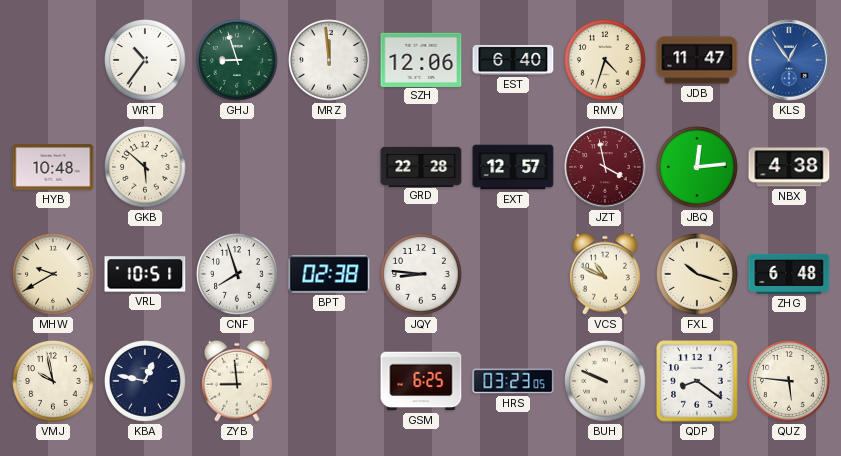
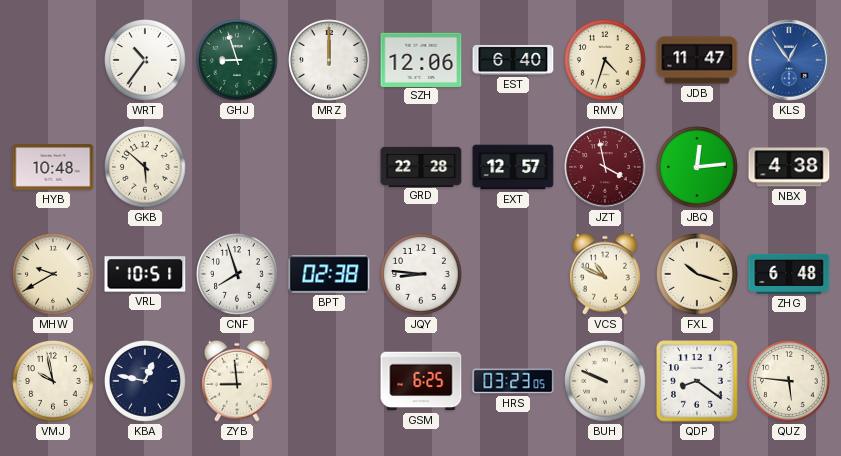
MRZ: 11:59 -> 12:00 (329, 60)
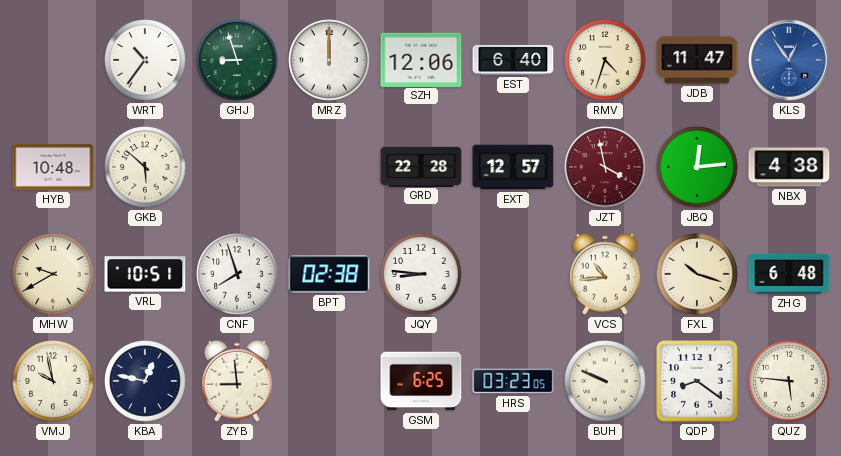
VCS: 10:49 -> 10:44 (605, 274)
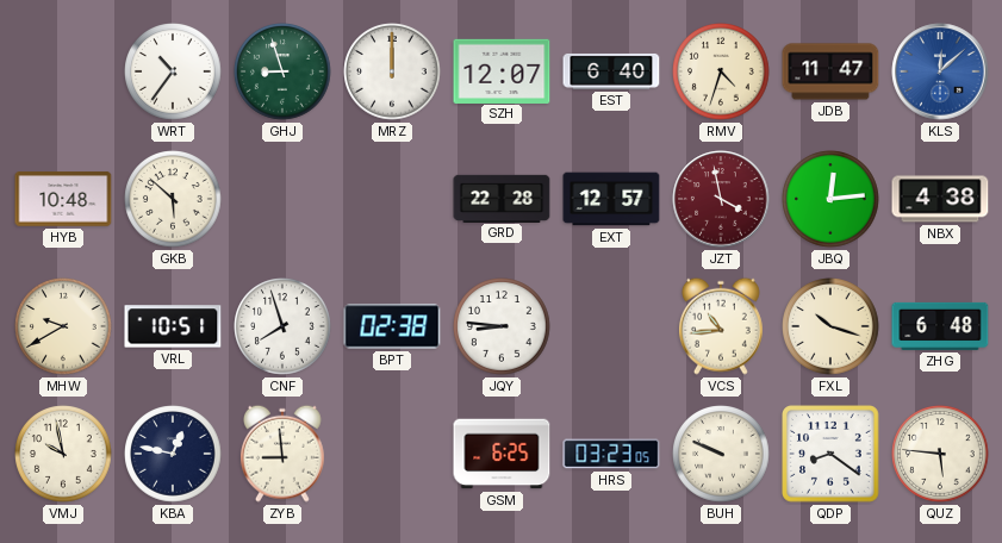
SZH: 12:06 -> 12:07 (502, 70)
KLS: 12:54 -> 12:08 (940, 71)
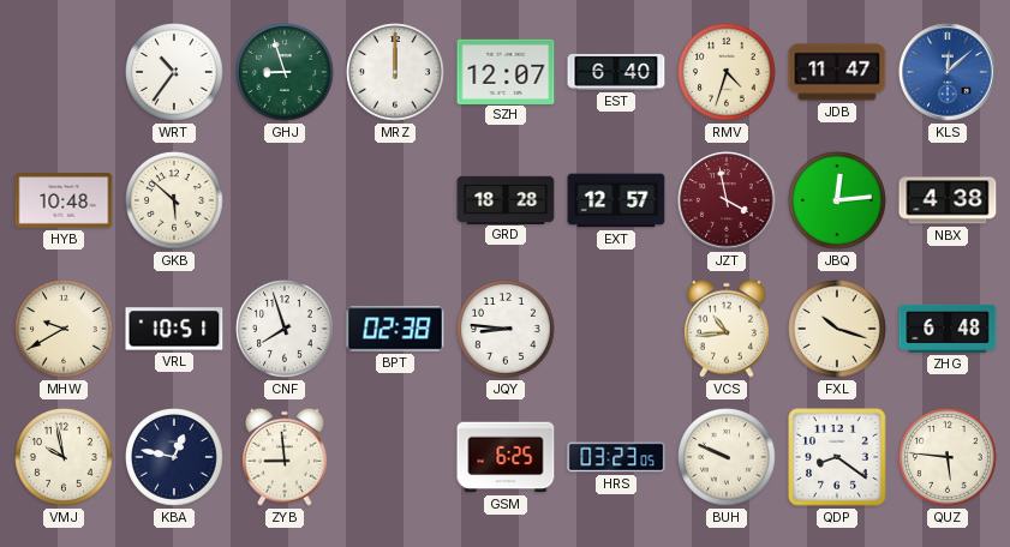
GRD: 22:28 -> 18:28 (506, 199)
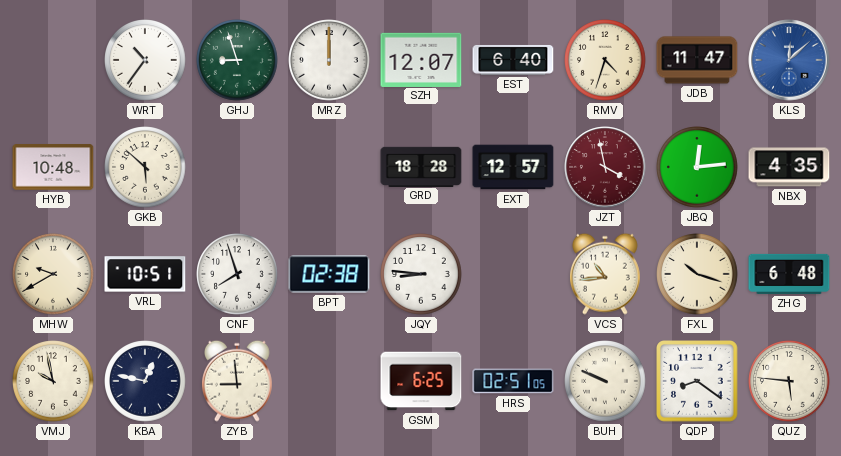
NBX: 4:38 -> 4:35 (789, 167)
HRS: 03:23 -> 02:51 (513, 381)
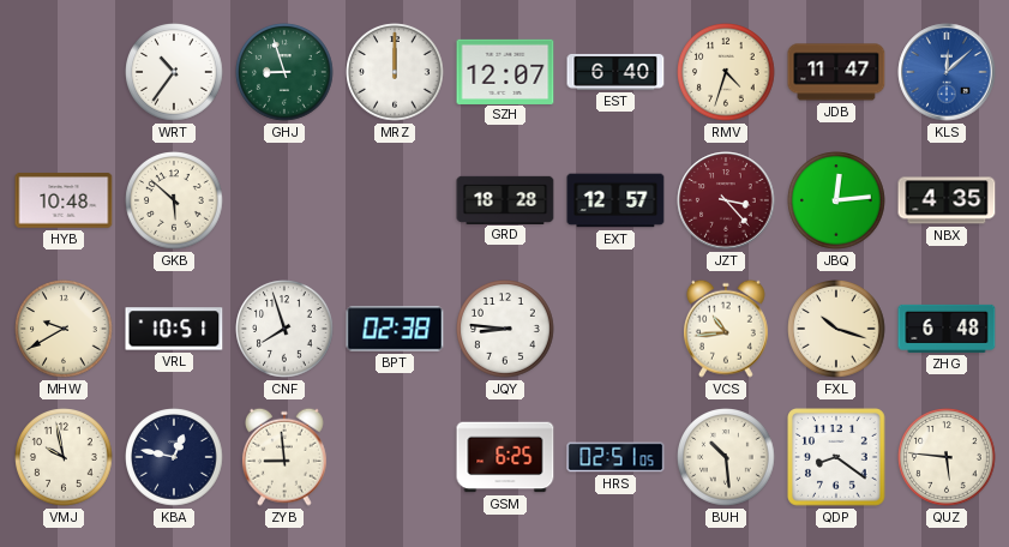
JZT: 3:58 -> 3:23 (726, 200)
BUH: 9:49 -> 10:29 (726, 457)
